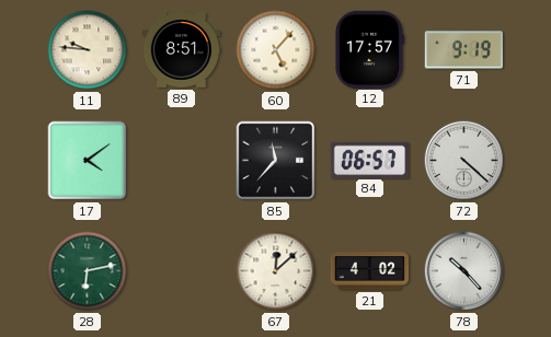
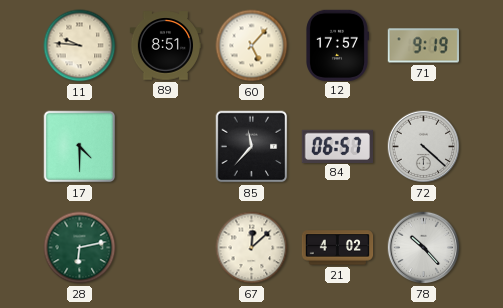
17: 4:09 -> 4:30 (80, 147)
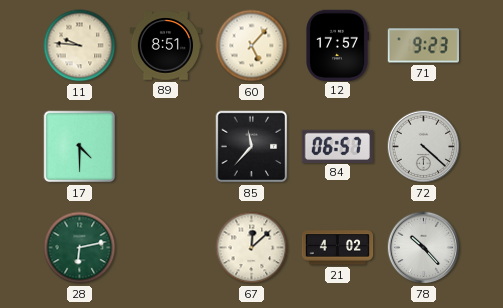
71: 9:19 -> 9:23 (423, 46)
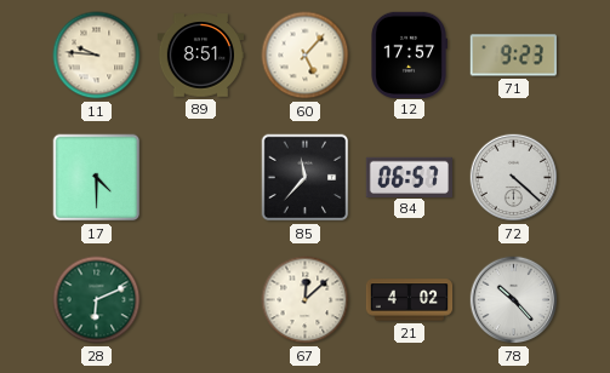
28: 6:13 -> 6:11 (97, 300)
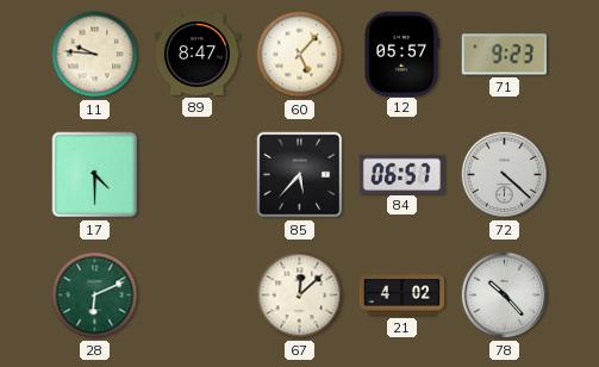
89: 8:51 -> 8:47 (198, 55)
12: 17:57 -> 05:57 (403, 54)
85: 11:37 -> 5:37 (300, 175)
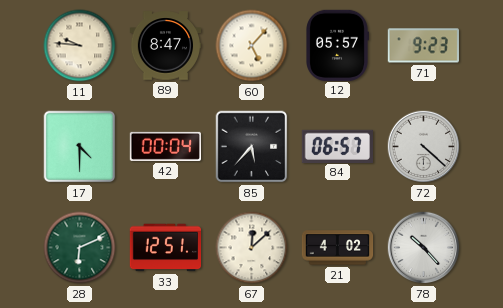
42: none -> 00:04 (165, 146)
33: none -> 12:51 (165, 248)
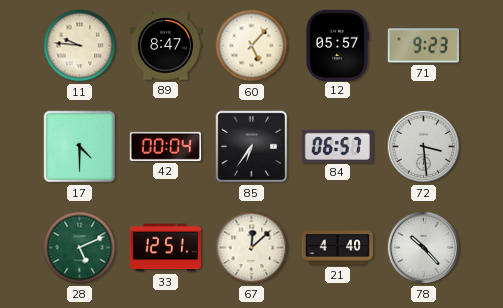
85: 5:37 -> 6:36 (252, 147)
72: 4:22 -> 3:29 (424, 147)
28: 6:11 -> 5:11 (80, 248)
21: 4:02 -> 4:40 (338, 248)
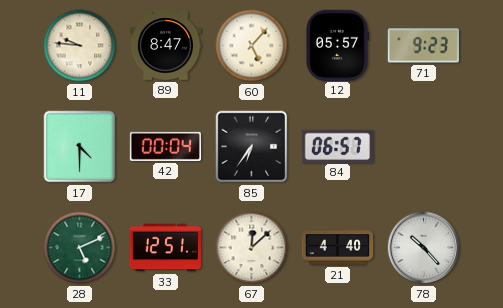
72: 3:29 -> none (424, 147)
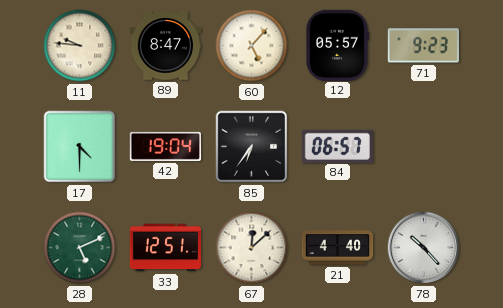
42: 00:04 -> 19:04 (165, 146)
